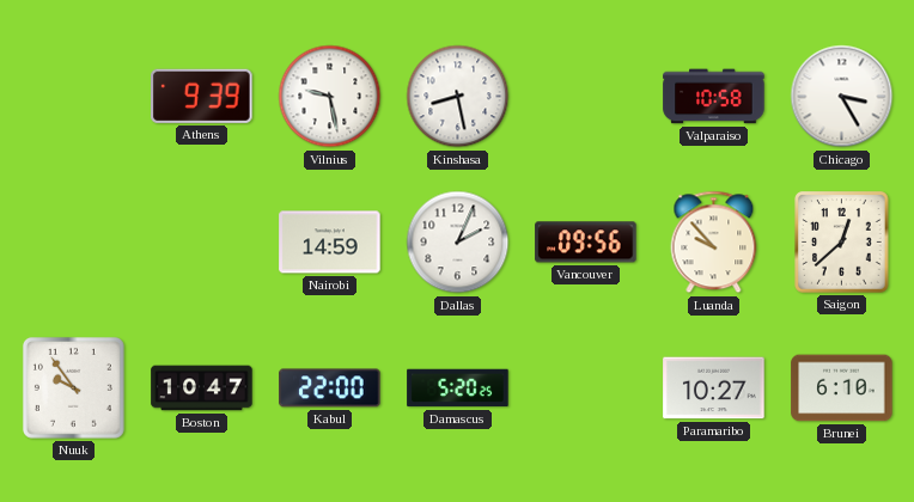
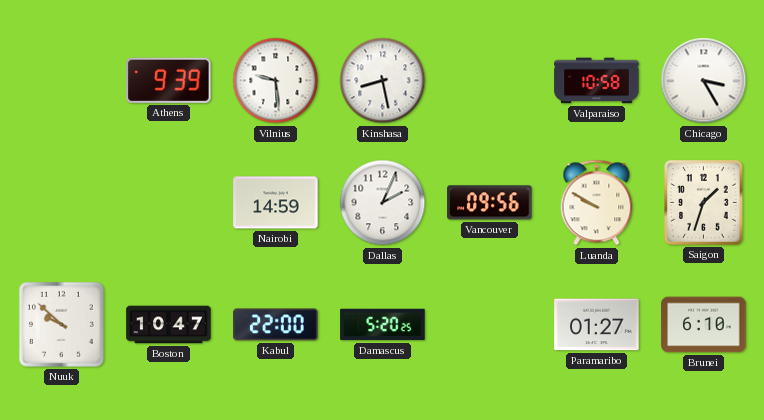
Vilnius: 9:28 -> 9:29 (276, 81)
Luanda: 9:53 -> 9:50 (597, 203)
Saigon: 12:38 -> 1:33 (704, 203)
Nuuk: 9:54 -> 9:52 (61, 324)
Paramaribo: 10:27 -> 01:27 (597, 325)
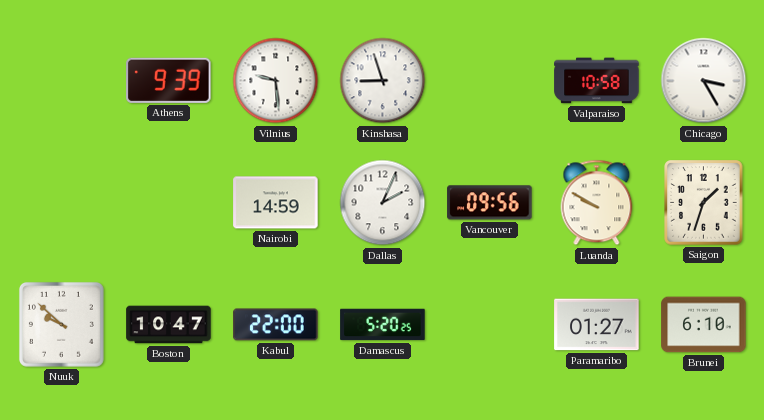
Kinshasa: 8:28 -> 8:57 (383, 81)
